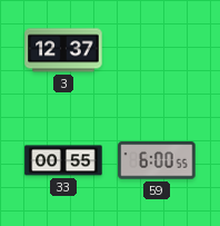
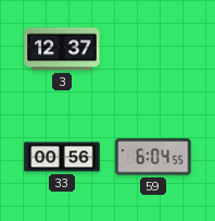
33: 00:55 -> 00:56 (62, 157)
59: 6:00 -> 6:04 (153, 157)
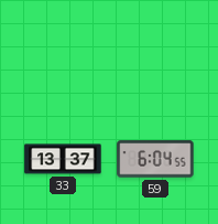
3: 12:37 -> none (62, 49)
33: 00:56 -> 13:37 (63, 159)
